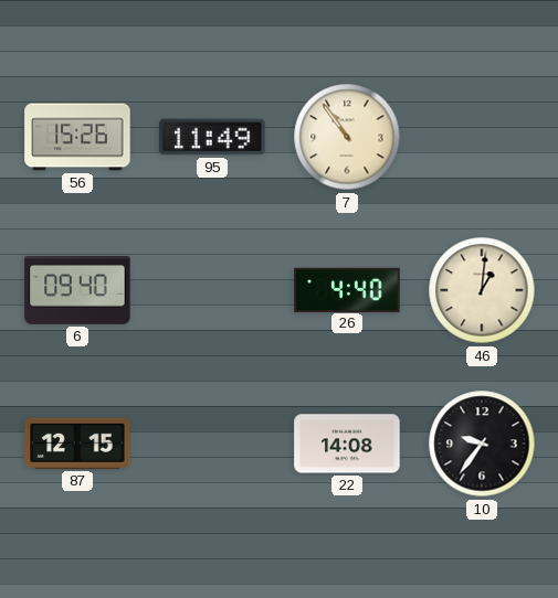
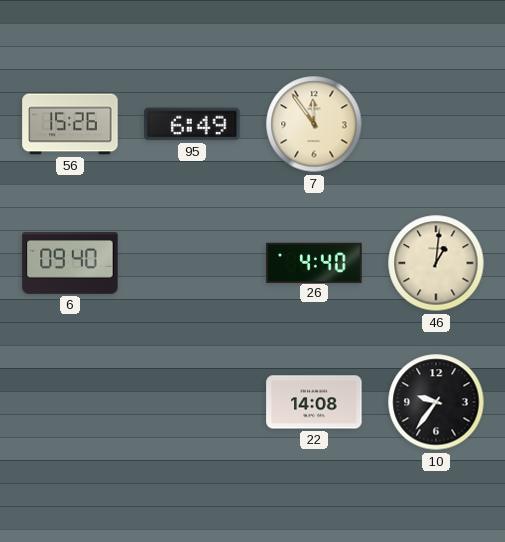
95: 11:49 -> 6:49 (192, 124)
7: 10:54 -> 11:54 (314, 124)
87: 12:15 -> none (77, 444)
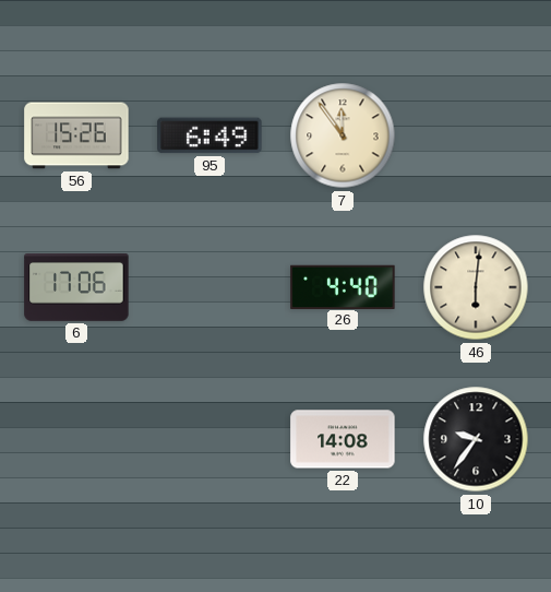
6: 09:40 -> 17:06 (76, 288)
46: 1:01 -> 6:01 (476, 287)
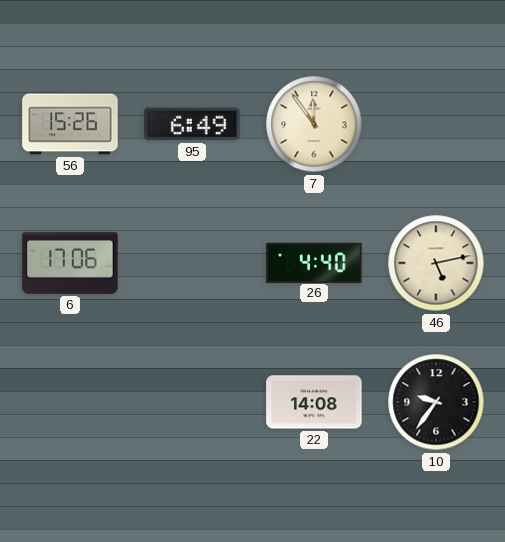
46: 6:01 -> 5:13 (436, 263)
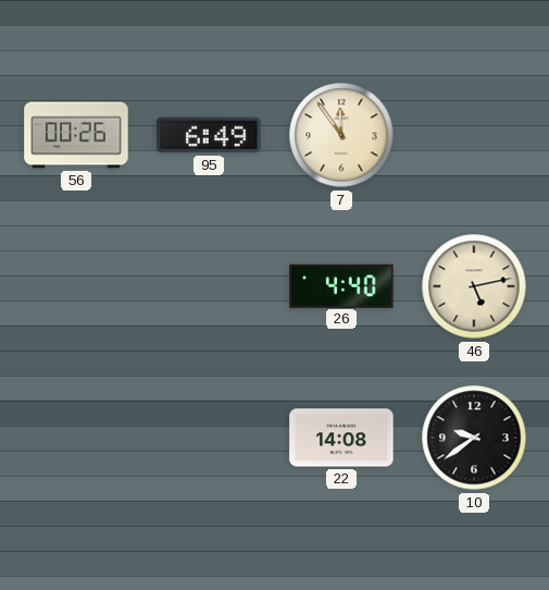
56: 15:26 -> 00:26 (76, 135)
6: 17:06 -> none (70, 264)
10: 9:36 -> 9:39 (474, 438)
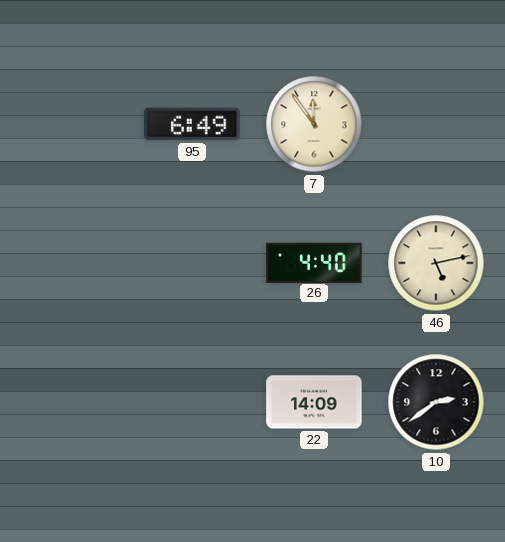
56: 00:26 -> none (76, 135)
22: 14:08 -> 14:09 (314, 402)
10: 9:39 -> 2:39 (436, 402)
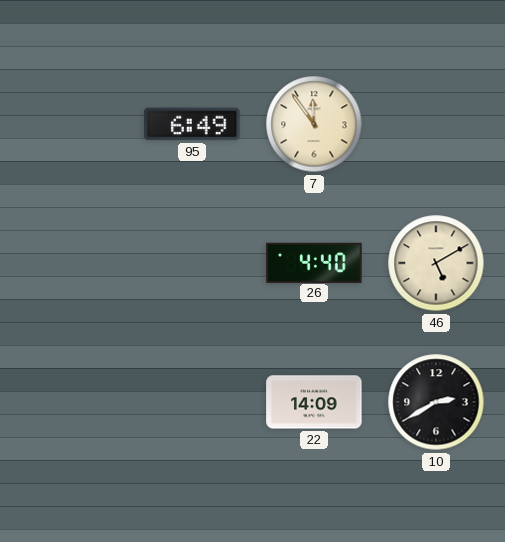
46: 5:13 -> 5:10 (436, 263)
10: 2:39 -> 2:40 (436, 402)
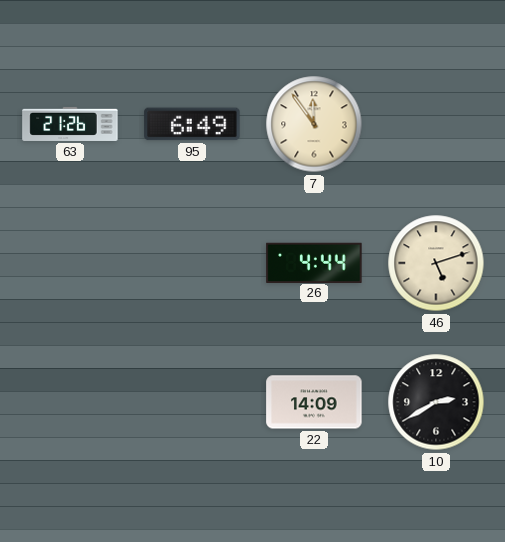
63: none -> 21:26 (70, 124)
26: 4:40 -> 4:44 (314, 262)
46: 5:10 -> 5:12 (436, 263)
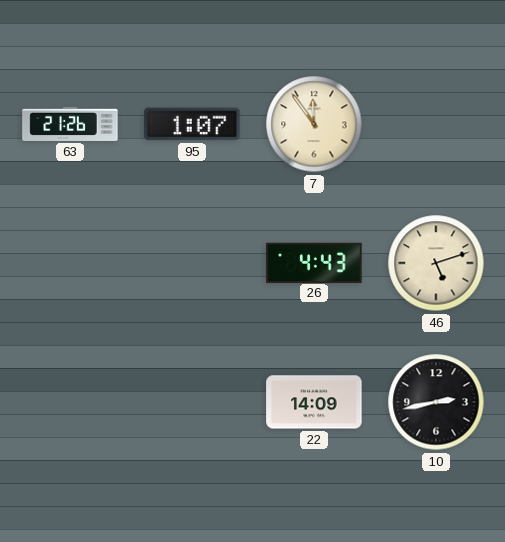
95: 6:49 -> 1:07 (192, 124)
26: 4:44 -> 4:43 (314, 262)
10: 2:40 -> 2:43 (436, 402)
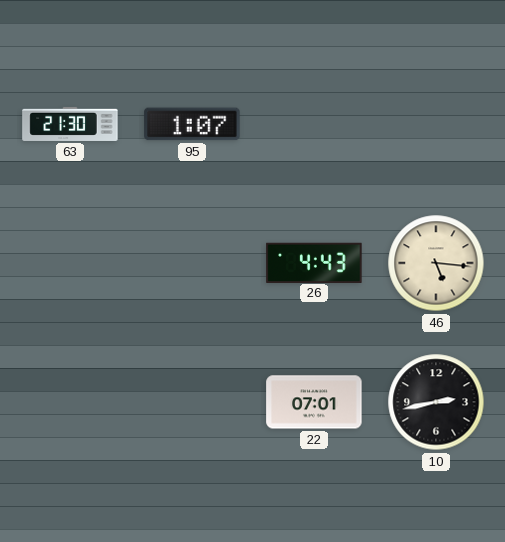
63: 21:26 -> 21:30 (70, 124)
7: 11:54 -> none (314, 124)
46: 5:12 -> 5:16 (436, 263)
22: 14:09 -> 07:01 (314, 402)
